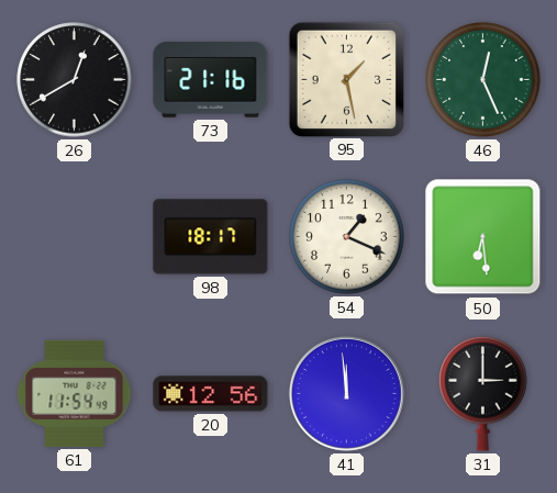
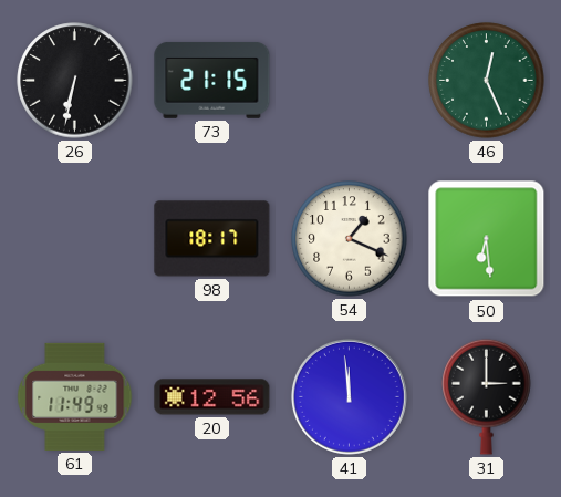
26: 12:40 -> 6:32 (75, 81)
73: 21:16 -> 21:15 (212, 80)
95: 1:28 -> none (346, 79)
61: 11:54 -> 11:49 (75, 396)
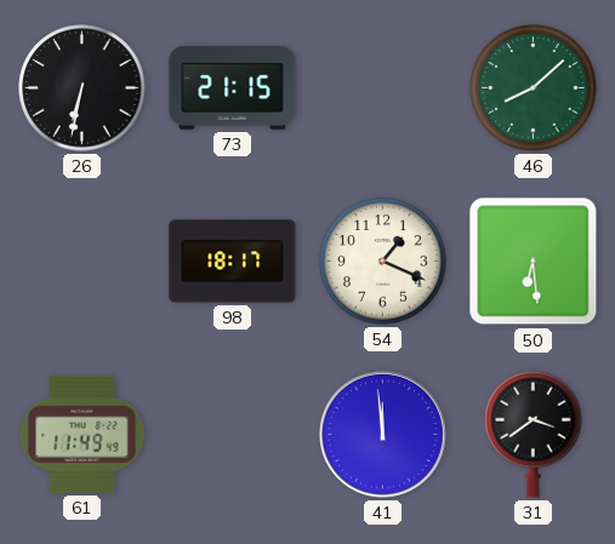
46: 12:26 -> 8:08 (534, 88)
20: 12:56 -> none (212, 397)
31: 3:00 -> 3:39 (534, 434)
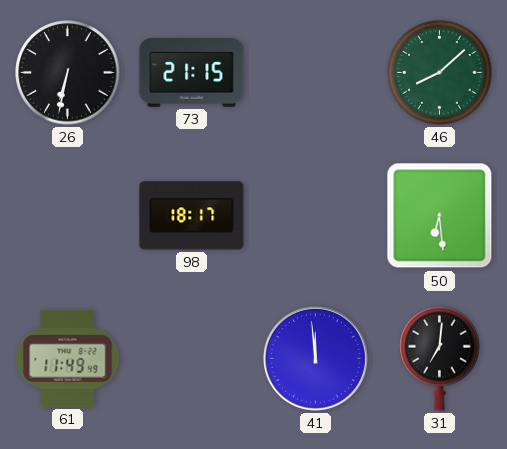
54: 1:19 -> none (383, 262)
31: 3:39 -> 7:01 (440, 358)
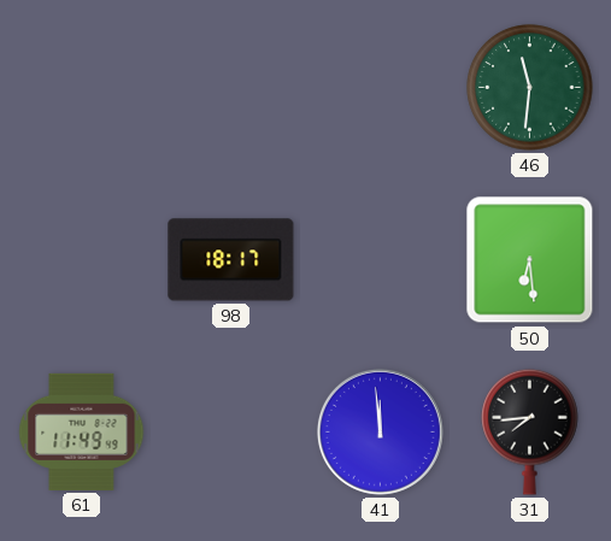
26: 6:32 -> none (68, 73)
73: 21:15 -> none (192, 72)
46: 8:08 -> 11:31 (530, 88)
31: 7:01 -> 7:44 (530, 431)
